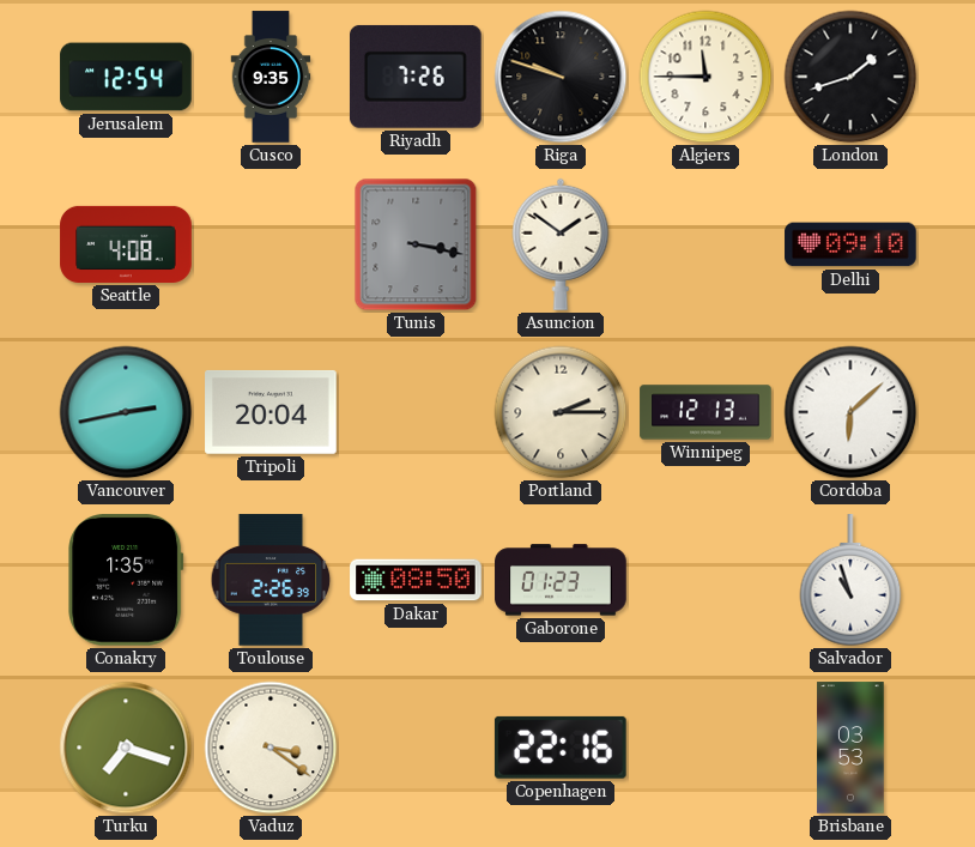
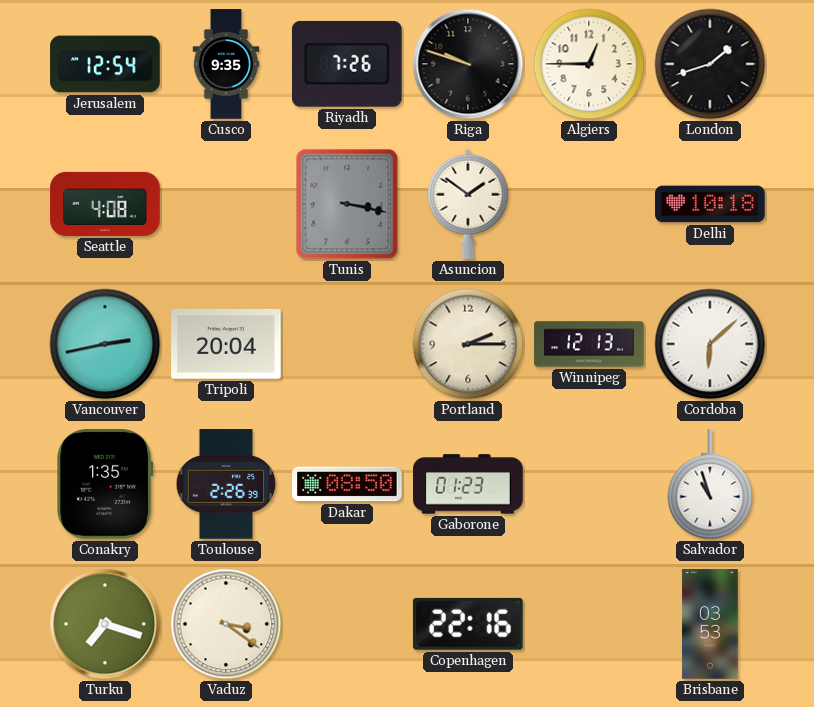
Algiers: 11:45 -> 12:45 (589, 64)
Delhi: 09:10 -> 10:18 (710, 204)
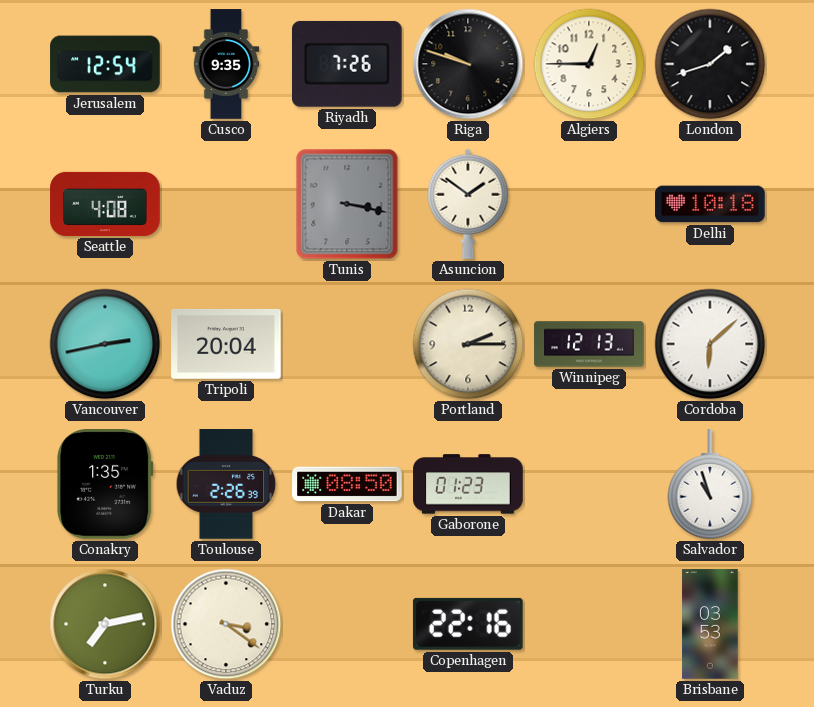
Turku: 7:18 -> 7:13 (105, 624)
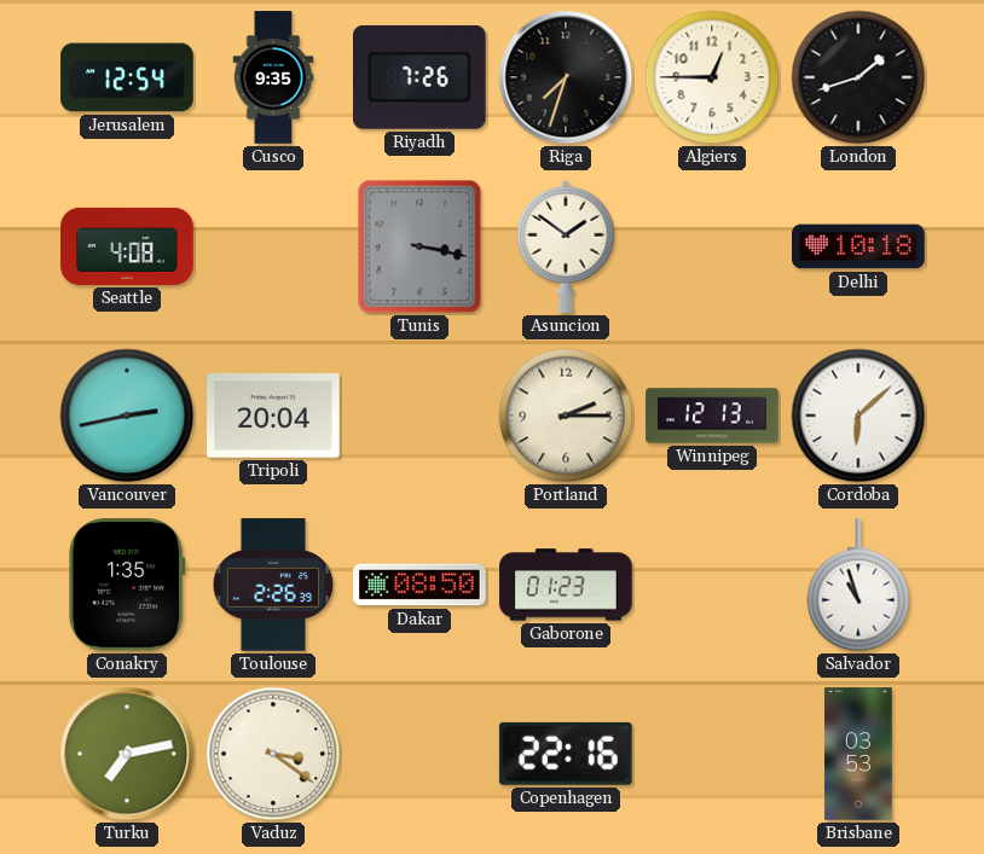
Riga: 9:48 -> 7:33 (566, 77)
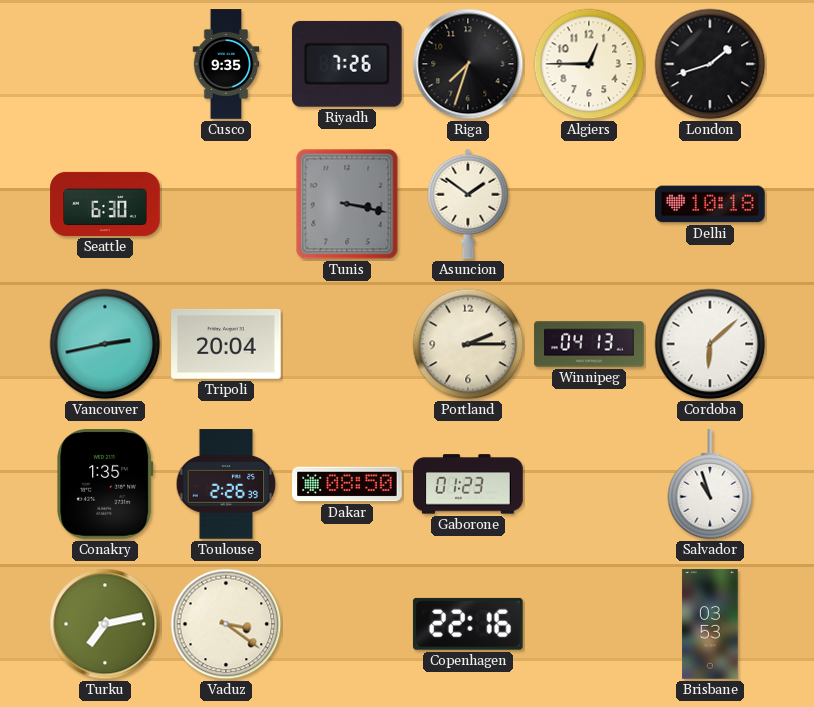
Jerusalem: 12:54 -> none (127, 77)
Seattle: 4:08 -> 6:30 (105, 204)
Winnipeg: 12:13 -> 04:13 (589, 344)
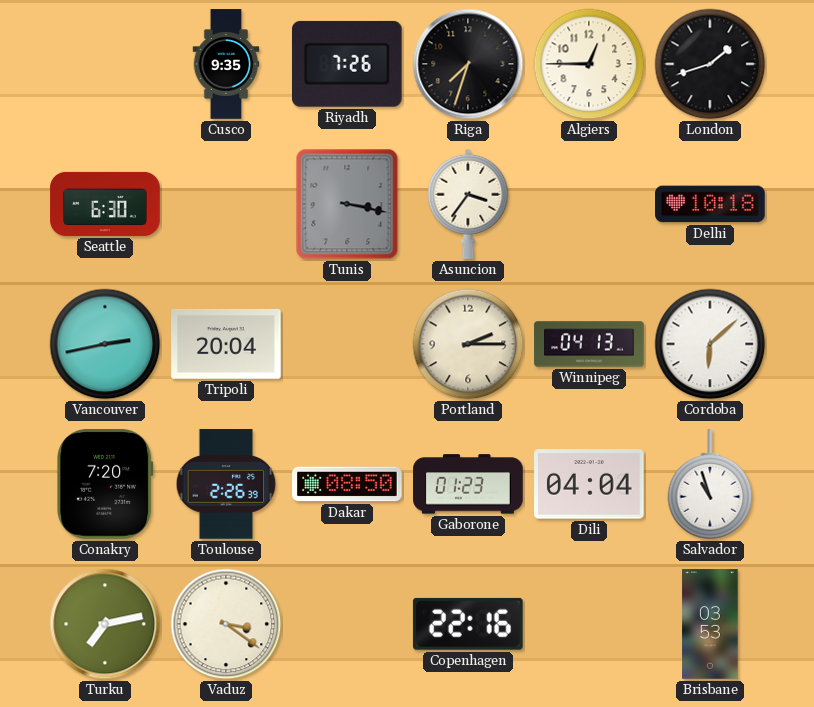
Asuncion: 1:51 -> 3:36 (468, 204)
Conakry: 1:35 -> 7:20 (105, 485)
Dili: none -> 04:04 (589, 484)
